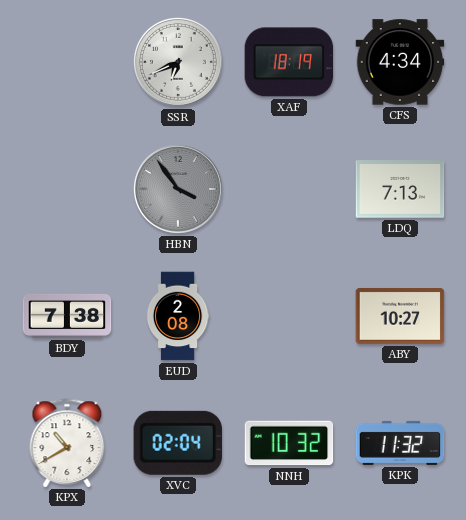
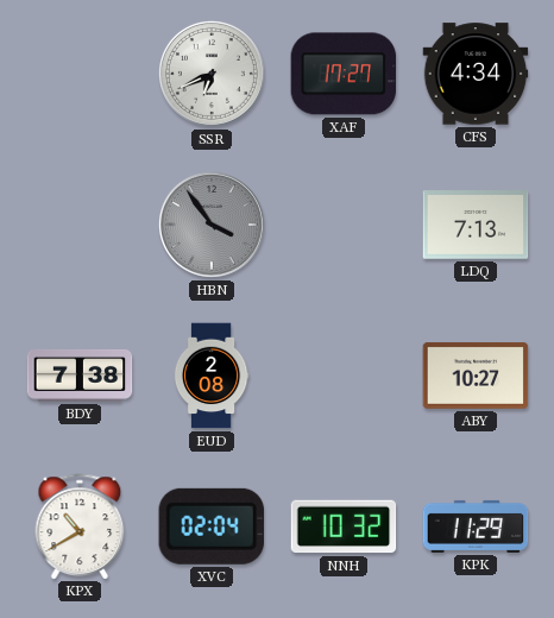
XAF: 18:19 -> 17:27 (344, 74)
KPK: 11:32 -> 11:29 (476, 526)
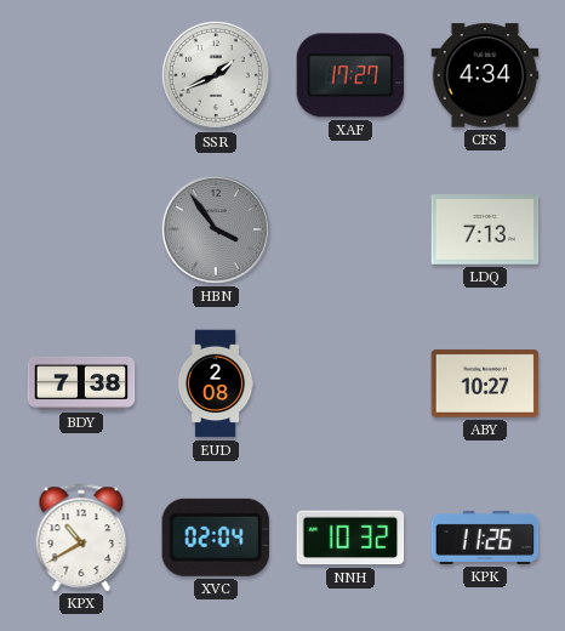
SSR: 6:41 -> 1:41 (216, 75)
KPK: 11:29 -> 11:26 (485, 538)
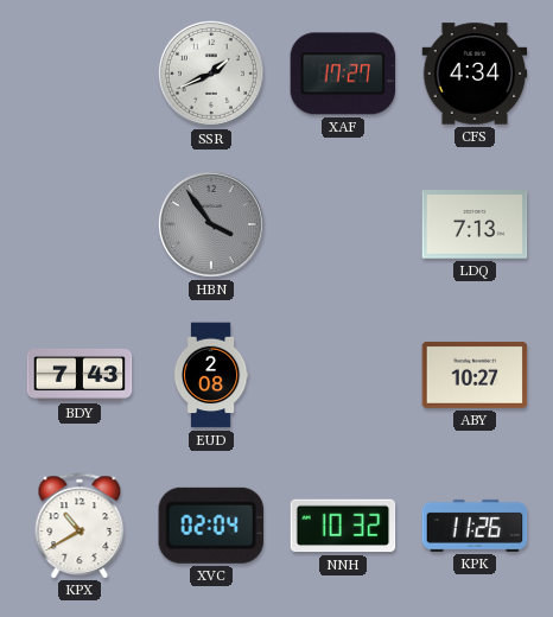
BDY: 7:38 -> 7:43 (80, 375)
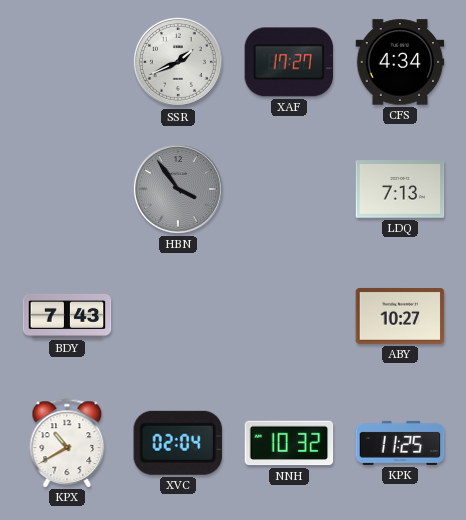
EUD: 2:08 -> none (211, 375)
KPK: 11:26 -> 11:25 (400, 443)
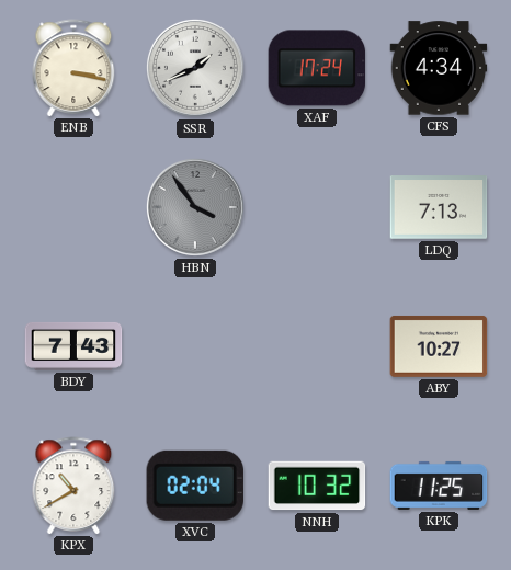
ENB: none -> 3:17 (73, 68)
XAF: 17:27 -> 17:24 (317, 68)
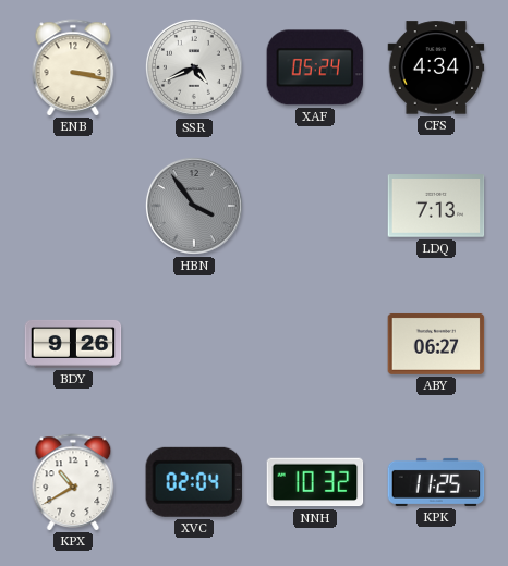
SSR: 1:41 -> 4:41 (194, 67)
XAF: 17:24 -> 05:24 (315, 67)
BDY: 7:43 -> 9:26 (73, 344)
ABY: 10:27 -> 06:27 (436, 344)
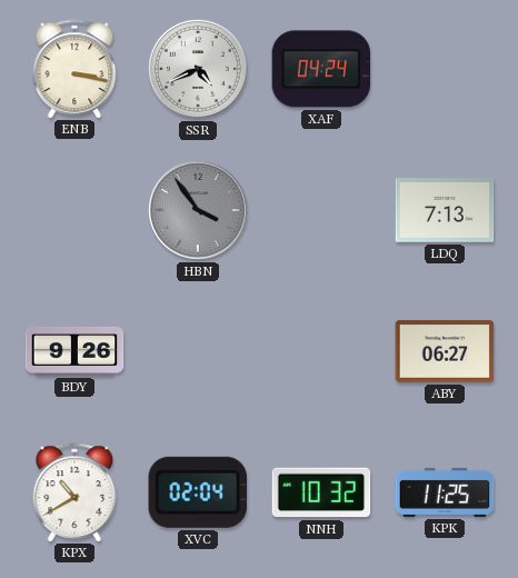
XAF: 05:24 -> 04:24 (321, 69)
CFS: 4:34 -> none (436, 67)
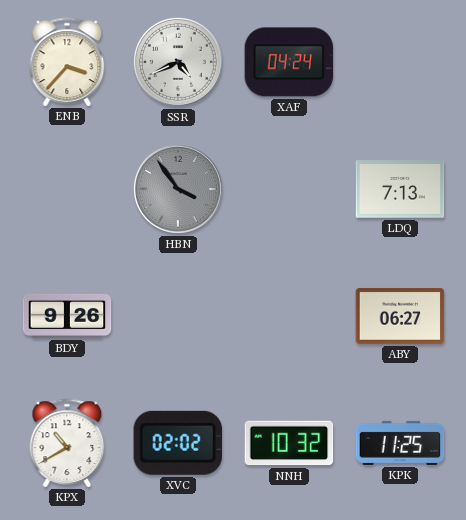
ENB: 3:17 -> 3:37 (67, 62)
XVC: 02:04 -> 02:02 (178, 443)
